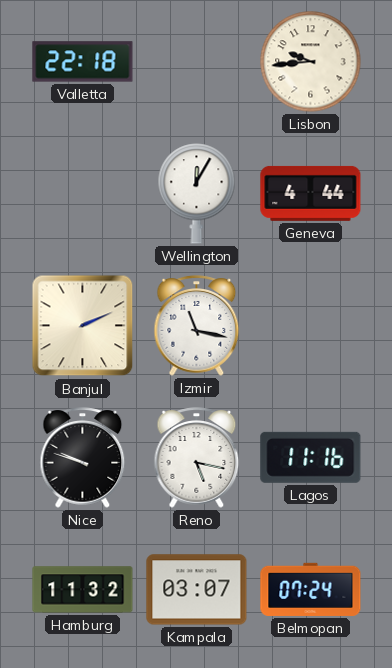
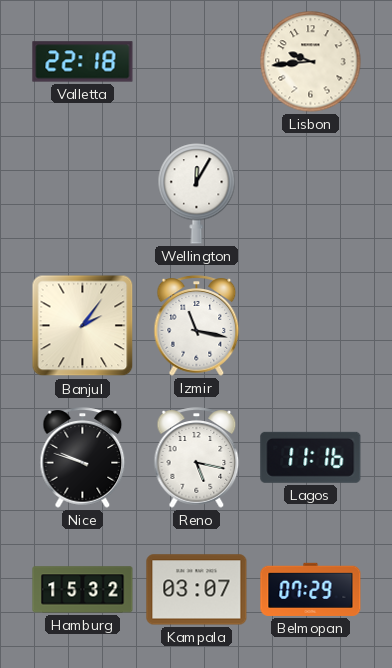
Geneva: 4:44 -> none (311, 193)
Banjul: 2:11 -> 2:06 (83, 326)
Hamburg: 11:32 -> 15:32 (83, 590)
Belmopan: 07:24 -> 07:29 (311, 589)
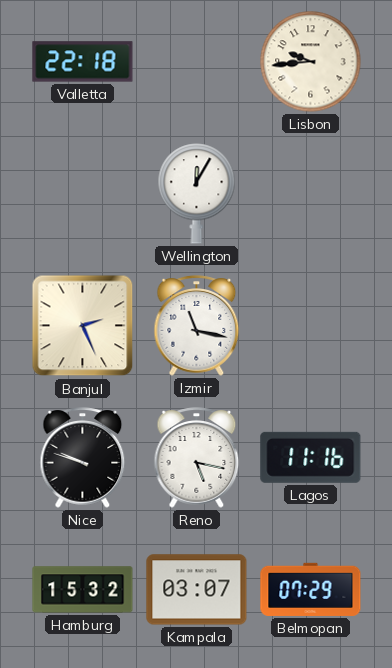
Banjul: 2:06 -> 2:26 (83, 326)
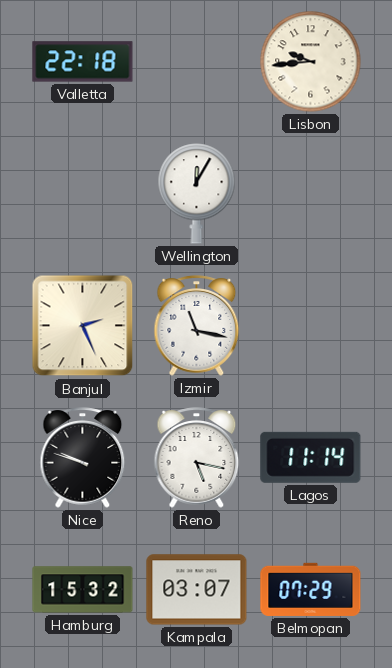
Lagos: 11:16 -> 11:14 (311, 457)
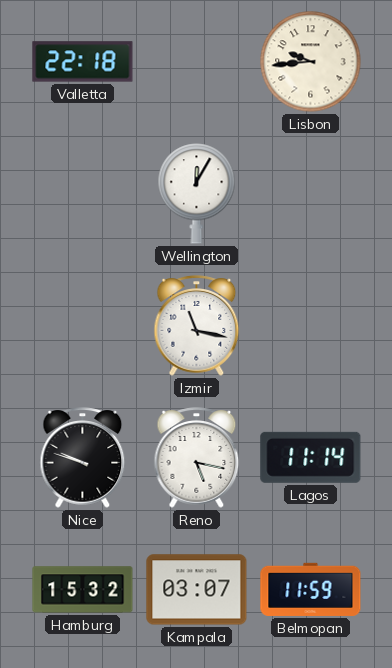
Banjul: 2:26 -> none (83, 326)
Belmopan: 07:29 -> 11:59 (311, 589)
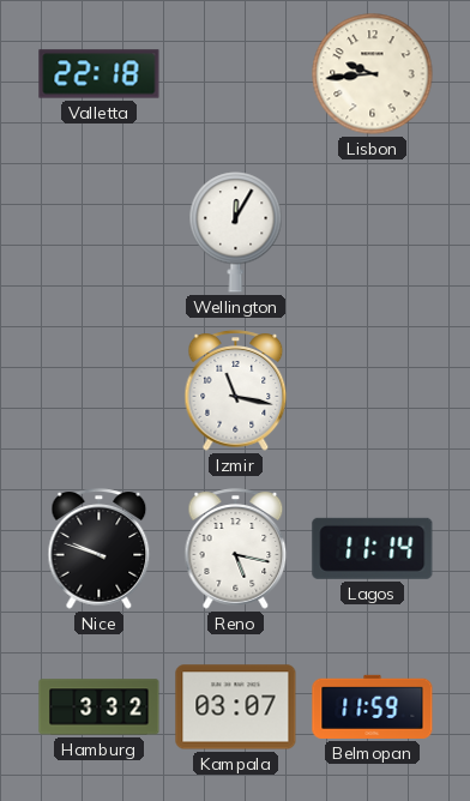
Hamburg: 15:32 -> 3:32 (100, 707)
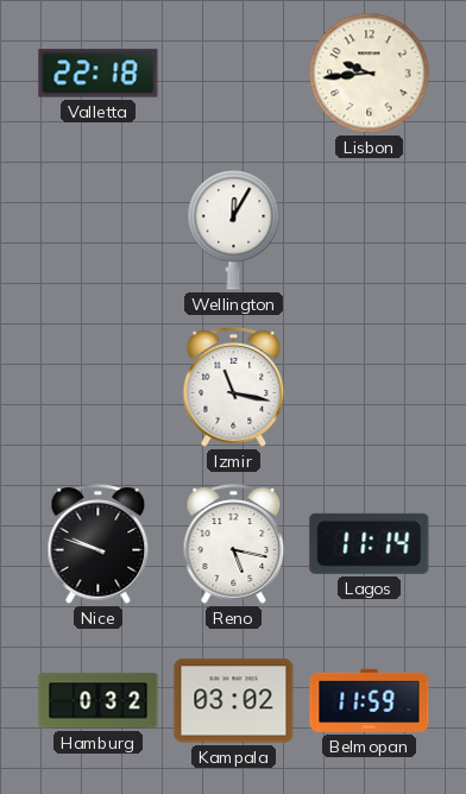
Hamburg: 3:32 -> 0:32 (99, 701)
Kampala: 03:07 -> 03:02 (234, 701)
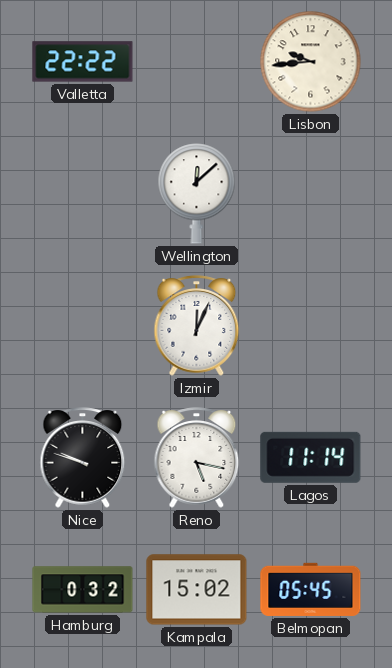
Valletta: 22:18 -> 22:22 (83, 62)
Wellington: 12:05 -> 12:08 (197, 194)
Izmir: 11:17 -> 12:04 (197, 326)
Kampala: 03:02 -> 15:02 (197, 590)
Belmopan: 11:59 -> 05:45 (311, 589)
